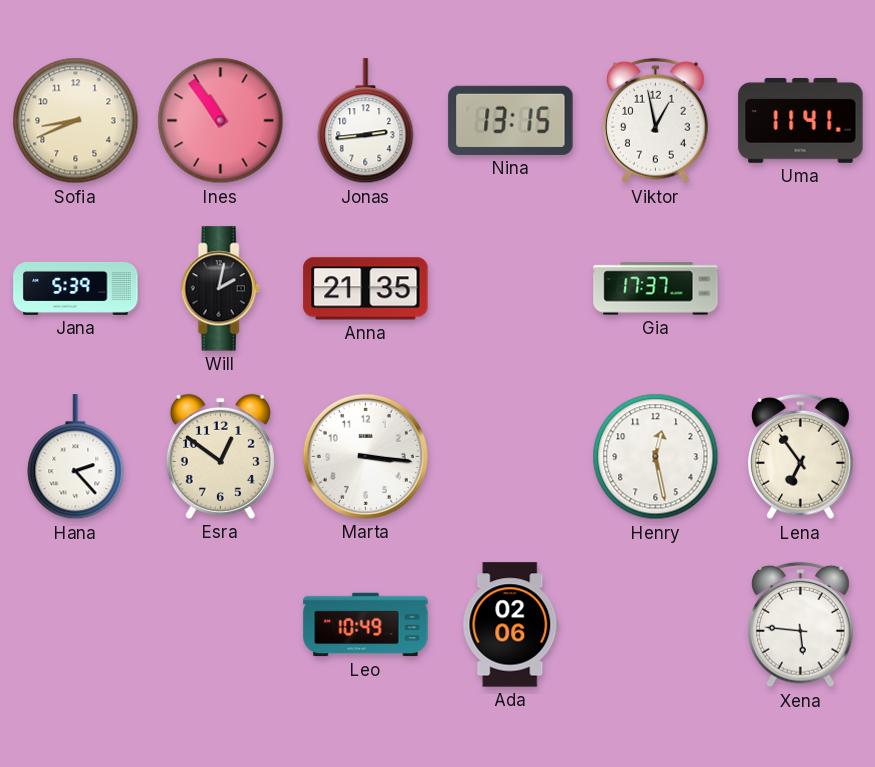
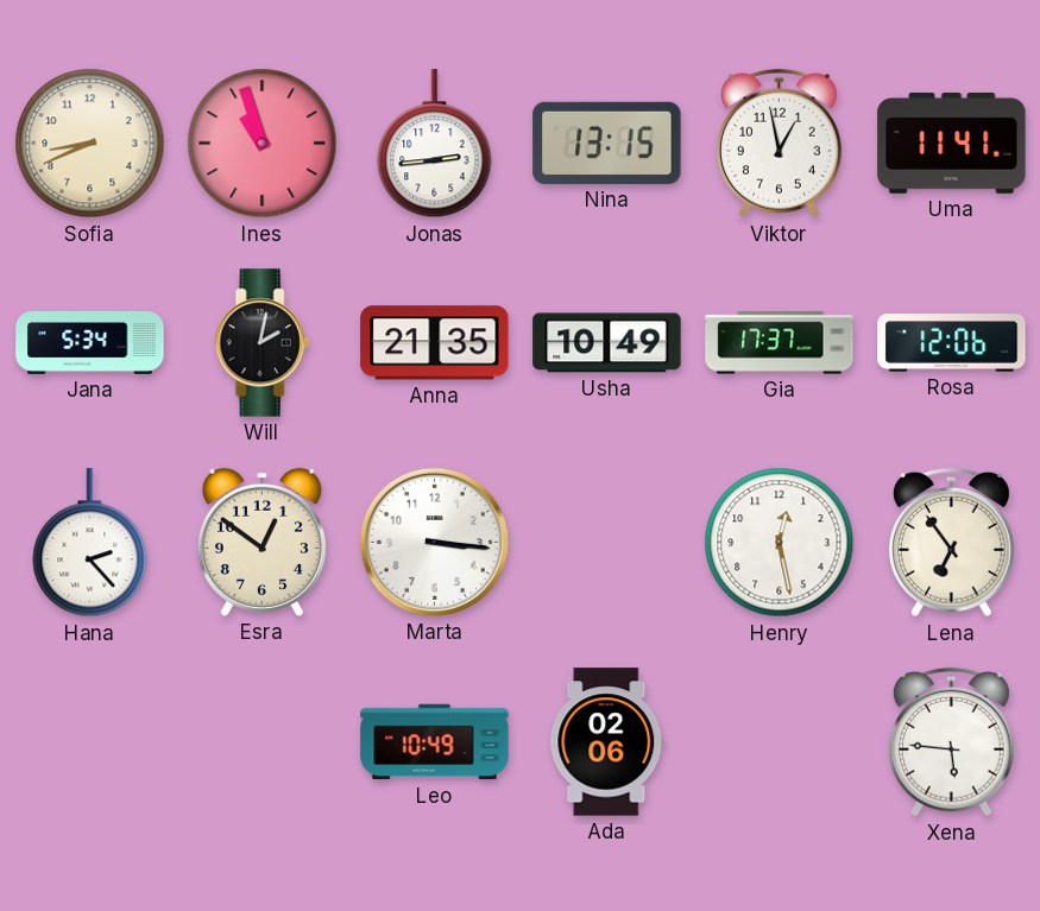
Ines: 10:54 -> 10:57 (263, 144)
Jana: 5:39 -> 5:34 (90, 342)
Usha: none -> 10:49 (607, 343)
Rosa: none -> 12:06 (952, 343)
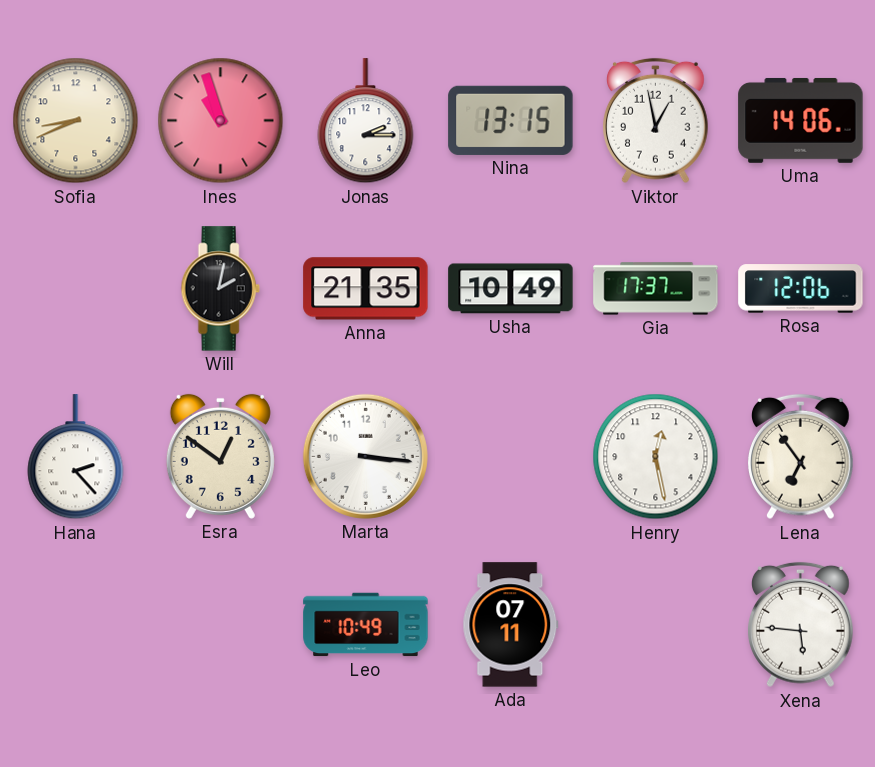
Jonas: 2:44 -> 2:15 (366, 121)
Uma: 11:41 -> 14:06 (801, 120)
Jana: 5:34 -> none (90, 342)
Ada: 02:06 -> 07:11 (511, 625)
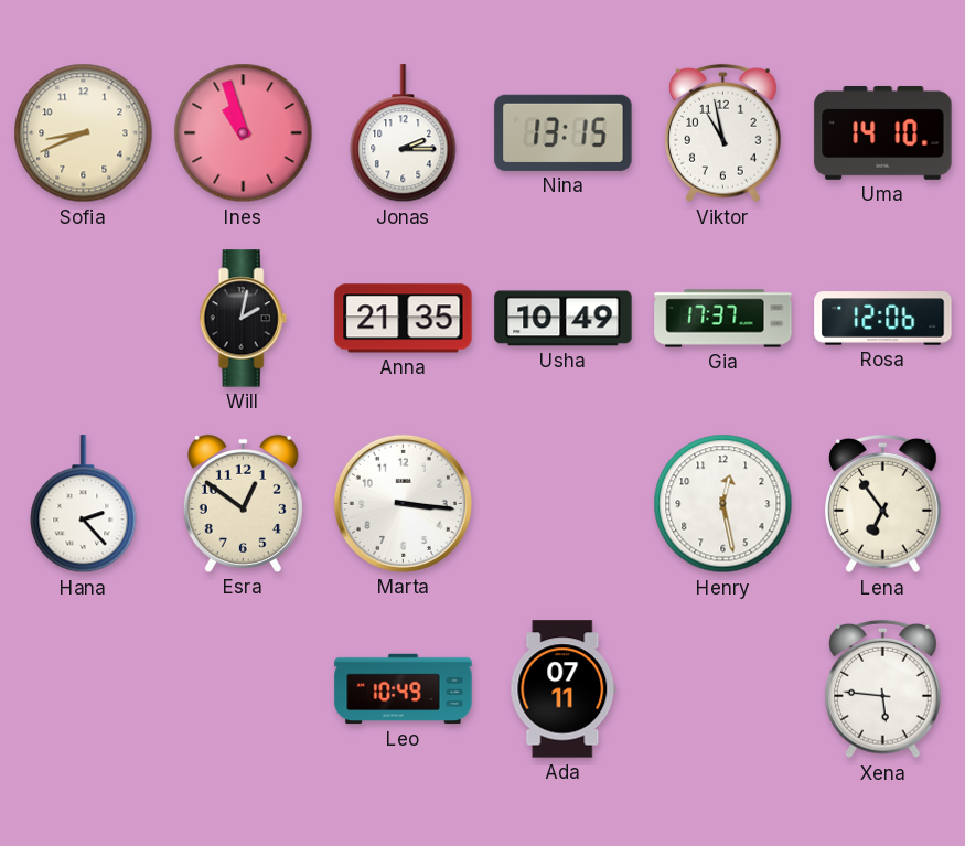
Viktor: 12:58 -> 10:58 (723, 133)
Uma: 14:06 -> 14:10 (883, 132)
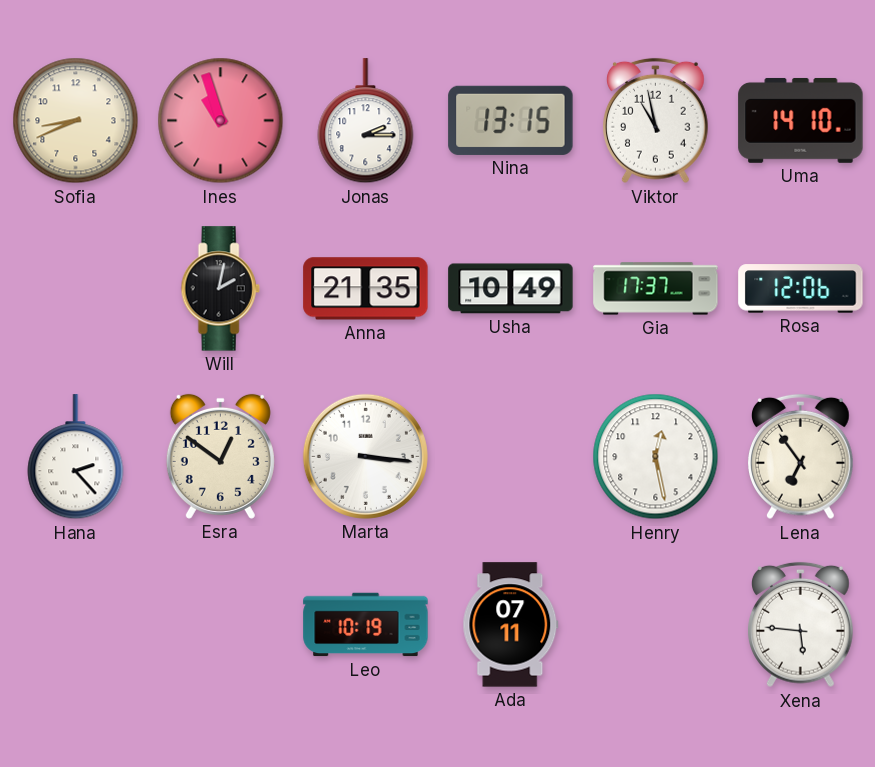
Leo: 10:49 -> 10:19 (366, 625)
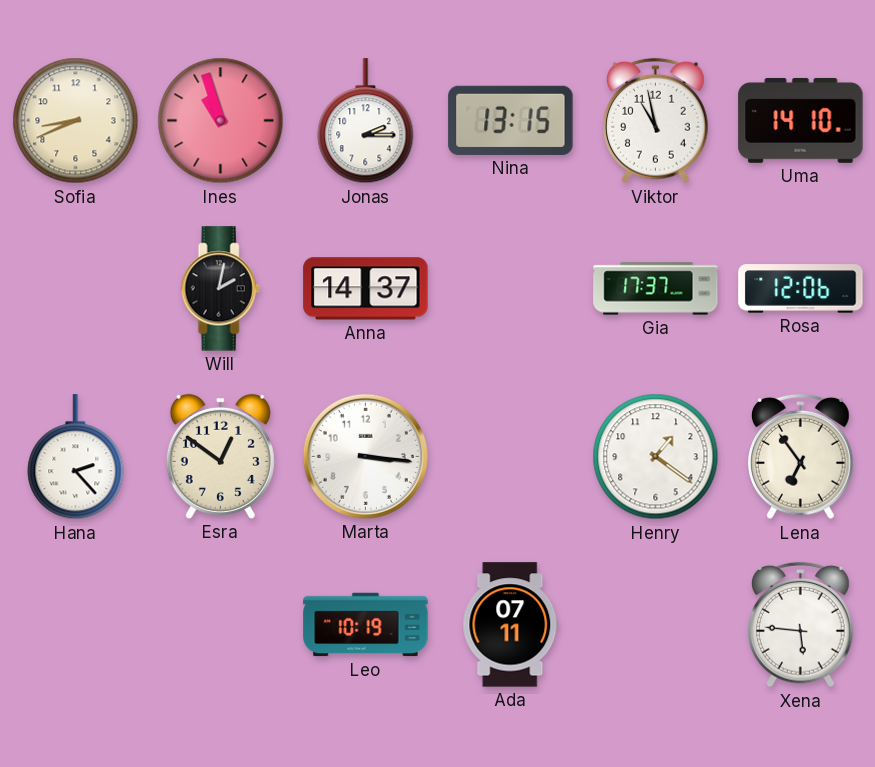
Anna: 21:35 -> 14:37 (366, 289)
Usha: 10:49 -> none (511, 289)
Henry: 12:28 -> 1:21 (656, 457)
